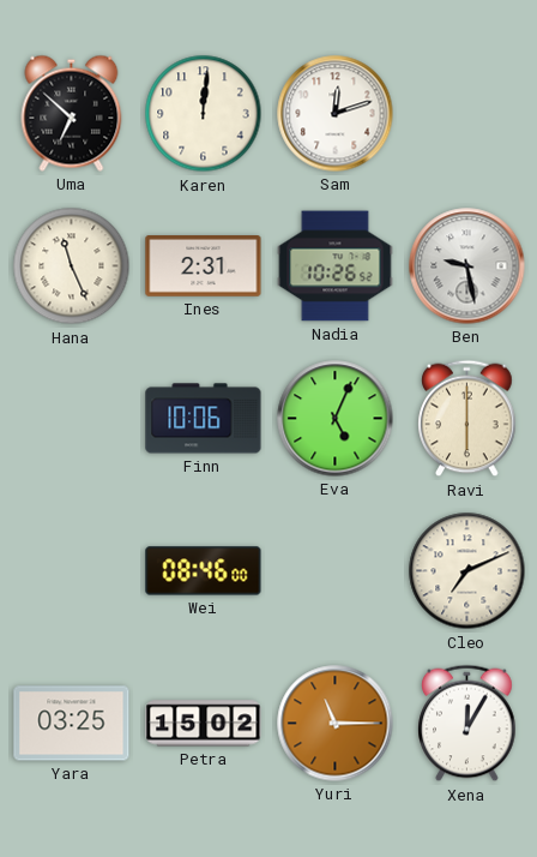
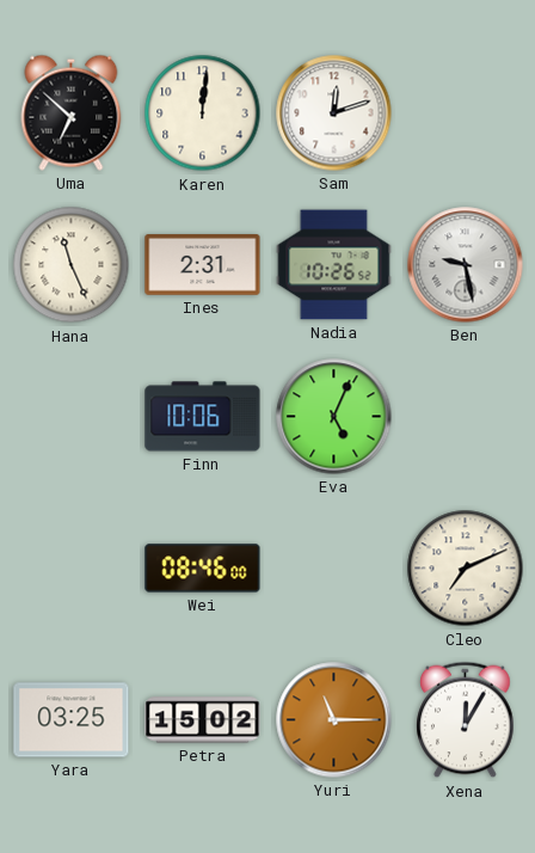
Ravi: 6:00 -> none (467, 419)
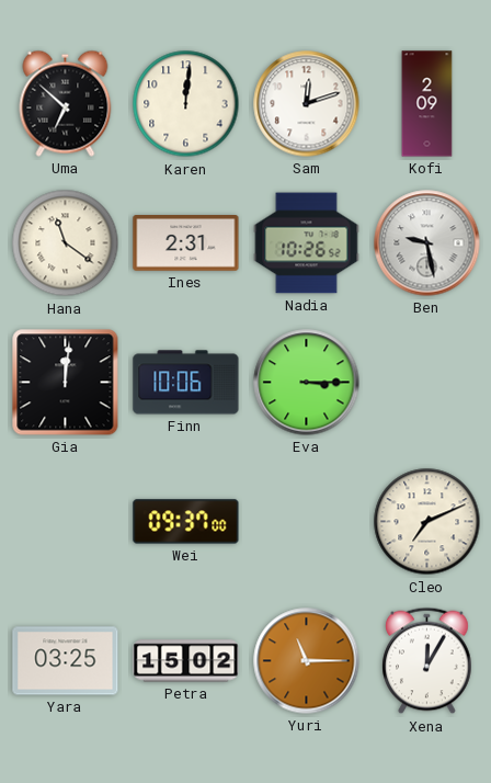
Kofi: none -> 2:09 (427, 104)
Hana: 11:26 -> 11:21 (66, 243)
Gia: none -> 12:01 (66, 383)
Eva: 5:04 -> 3:15 (307, 383)
Wei: 08:46 -> 09:37 (186, 522)
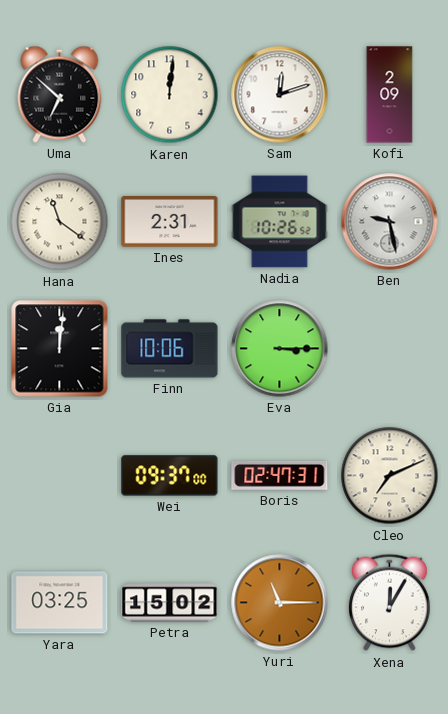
Boris: none -> 02:47 (280, 476)
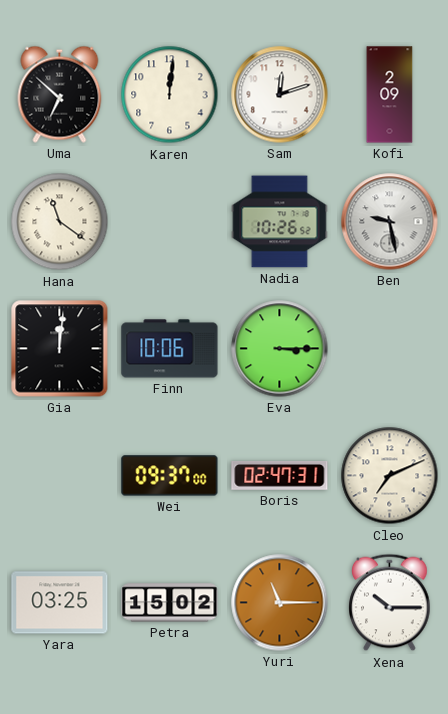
Ines: 2:31 -> none (170, 222)
Xena: 12:05 -> 10:15 (390, 603)
